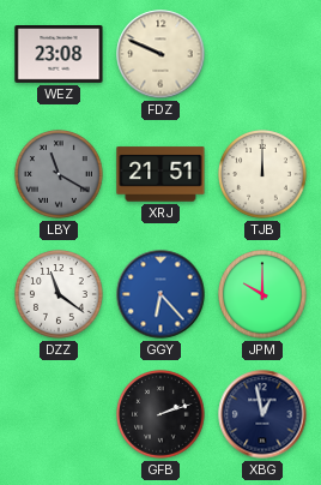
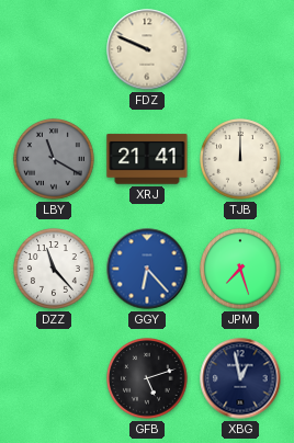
WEZ: 23:08 -> none (59, 54)
XRJ: 21:51 -> 21:41 (147, 159)
DZZ: 11:21 -> 11:23 (54, 269)
JPM: 10:00 -> 7:27 (240, 269)
GFB: 2:12 -> 5:12 (147, 378)
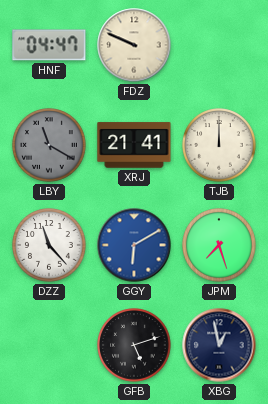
HNF: none -> 04:47 (49, 45)
GGY: 6:23 -> 6:10 (134, 245)
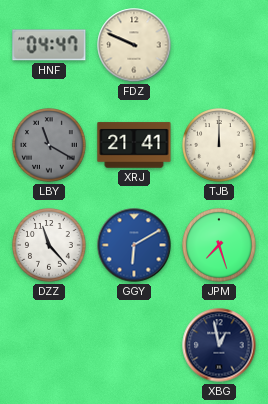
GFB: 5:12 -> none (134, 345)
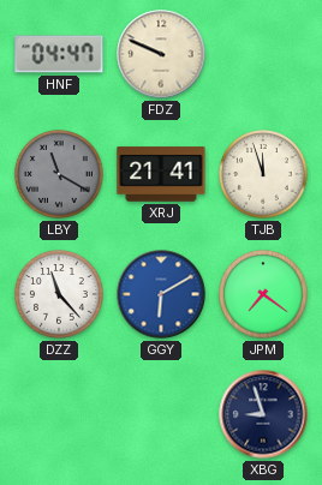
TJB: 12:00 -> 11:57 (263, 174)
JPM: 7:27 -> 7:21 (263, 294)
XBG: 12:58 -> 8:57 (263, 414)
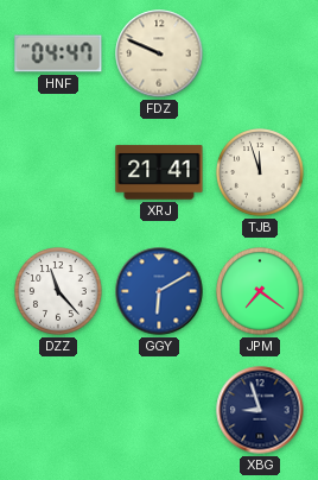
LBY: 11:20 -> none (59, 174)
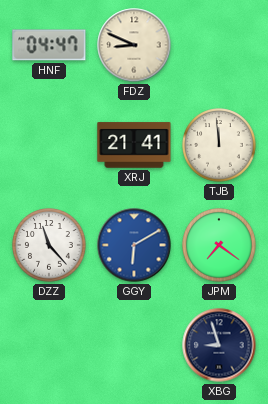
FDZ: 9:49 -> 8:49 (134, 45)
TJB: 11:57 -> 11:59 (219, 145)
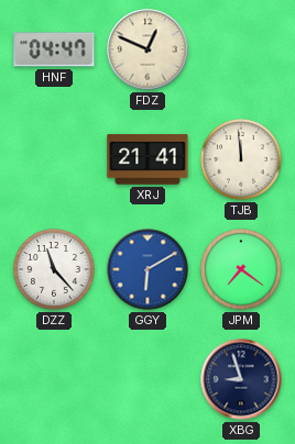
FDZ: 8:49 -> 12:49 (147, 49)
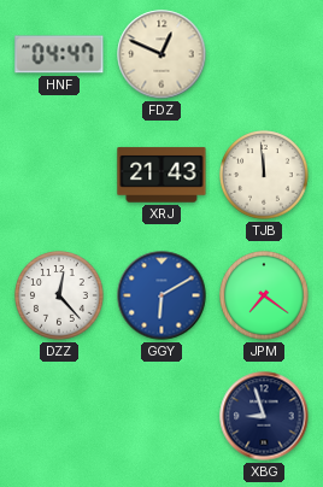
XRJ: 21:41 -> 21:43 (161, 175)
DZZ: 11:23 -> 12:23 (59, 295)
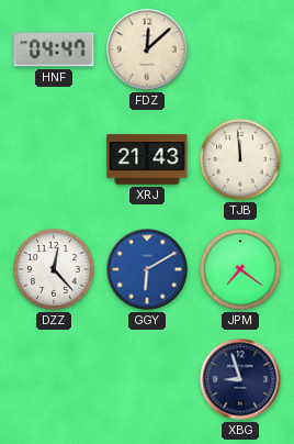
FDZ: 12:49 -> 12:08 (147, 49)
